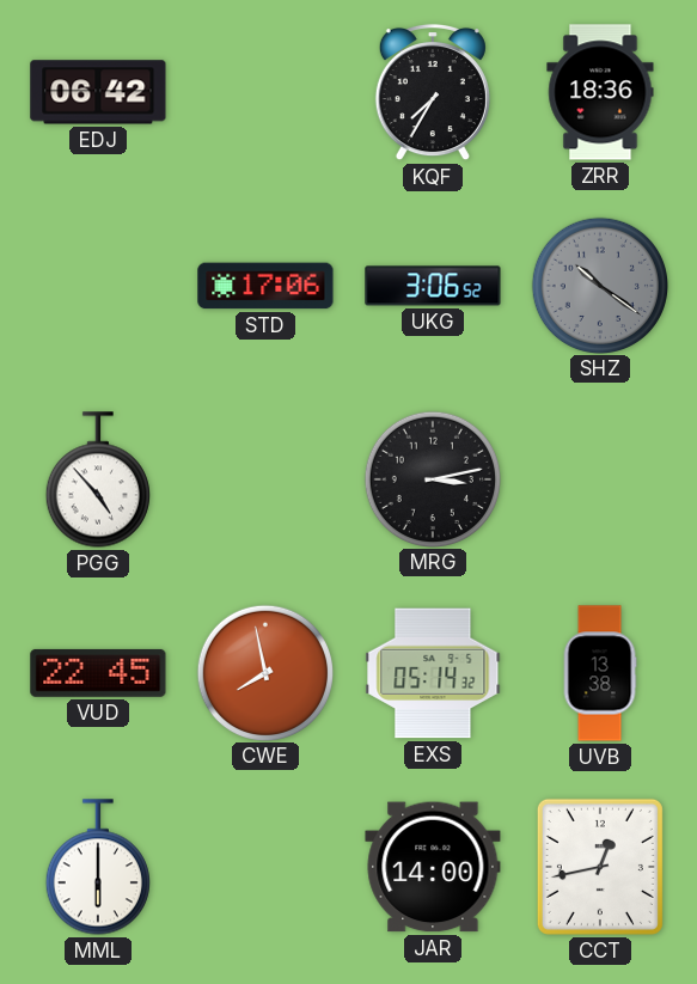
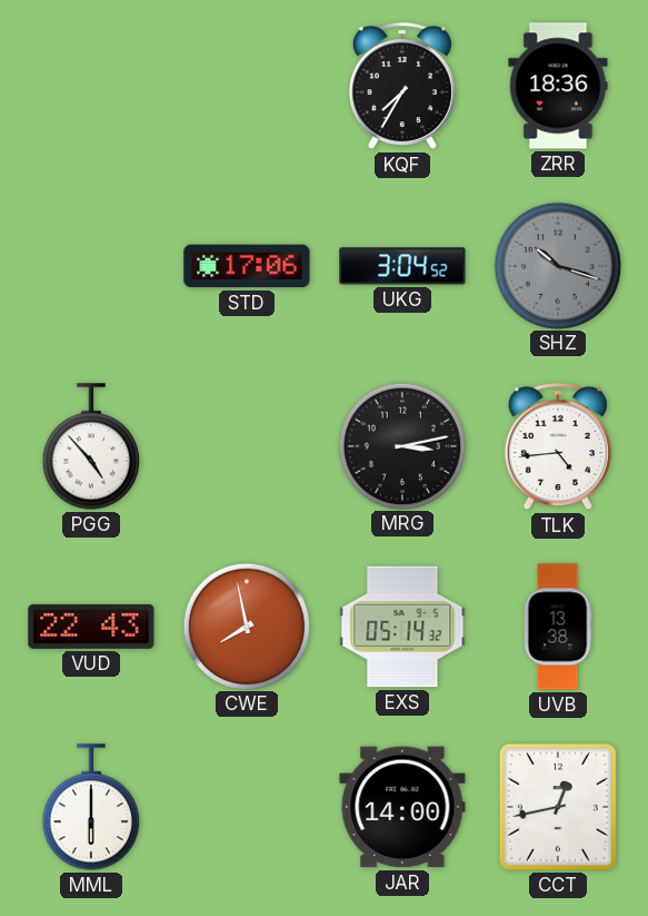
EDJ: 06:42 -> none (98, 92)
UKG: 3:06 -> 3:04 (402, 266)
SHZ: 10:21 -> 10:18 (557, 265)
TLK: none -> 4:44 (558, 446)
VUD: 22:45 -> 22:43 (91, 627)
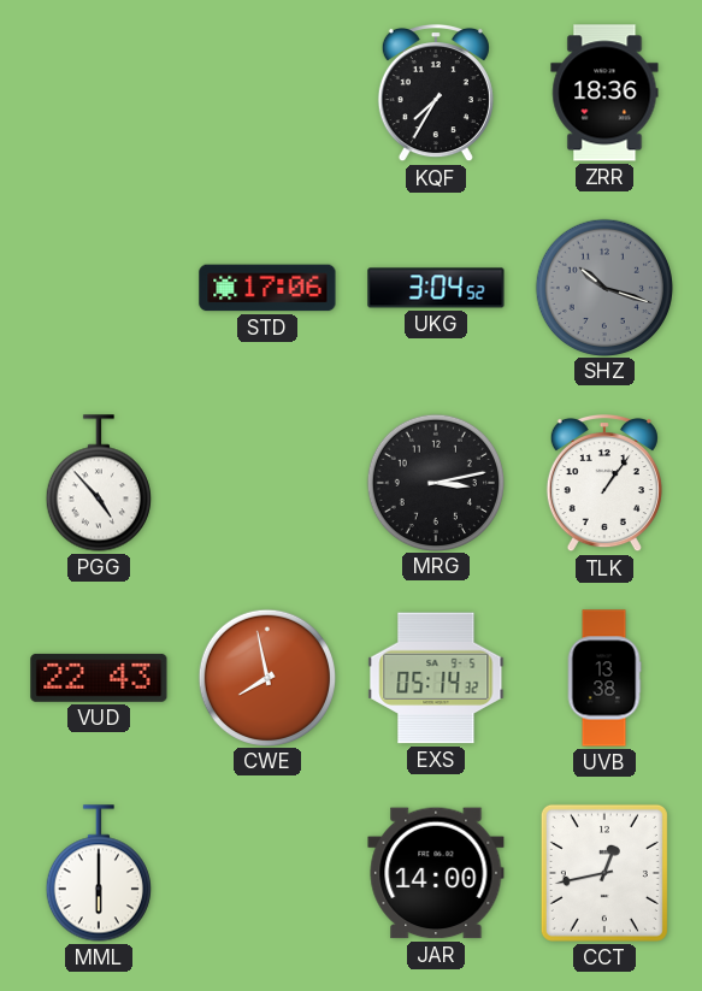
TLK: 4:44 -> 1:06 (604, 483)
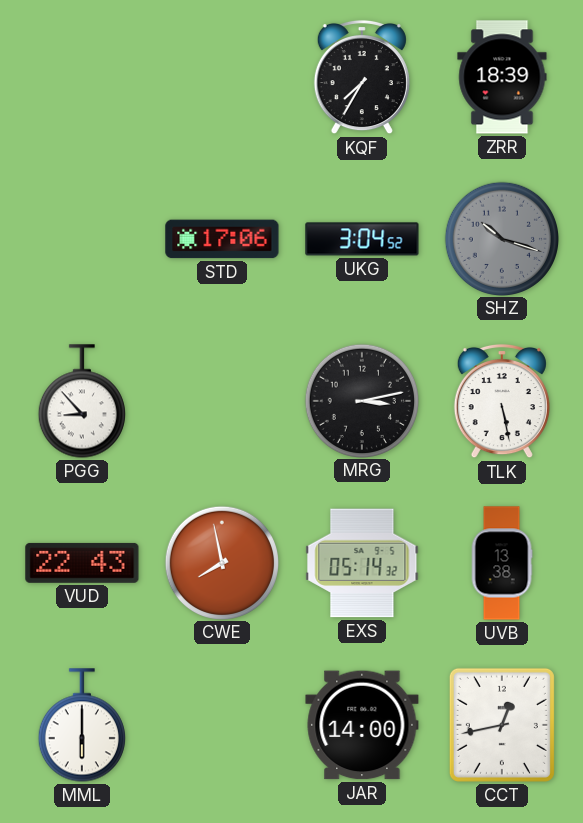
ZRR: 18:36 -> 18:39 (502, 77)
PGG: 4:53 -> 8:53 (82, 401)
TLK: 1:06 -> 5:28 (502, 401)
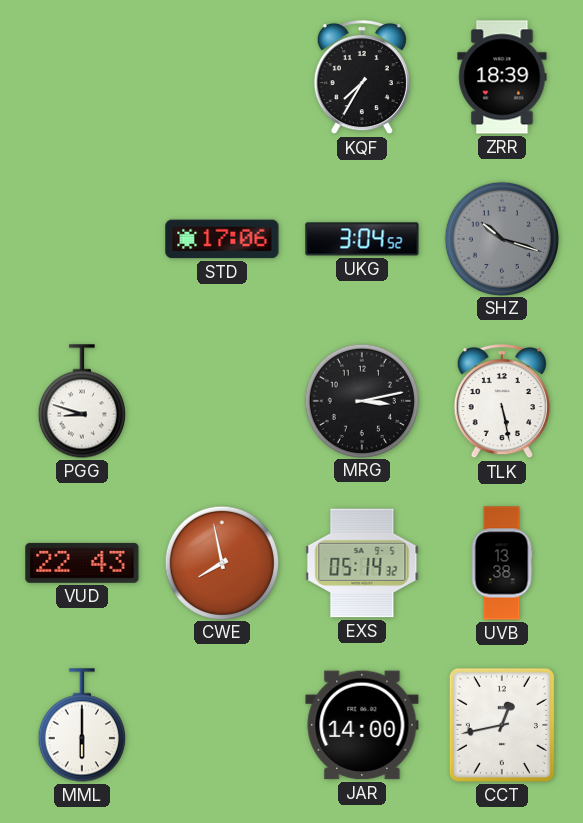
PGG: 8:53 -> 8:48 (82, 401)
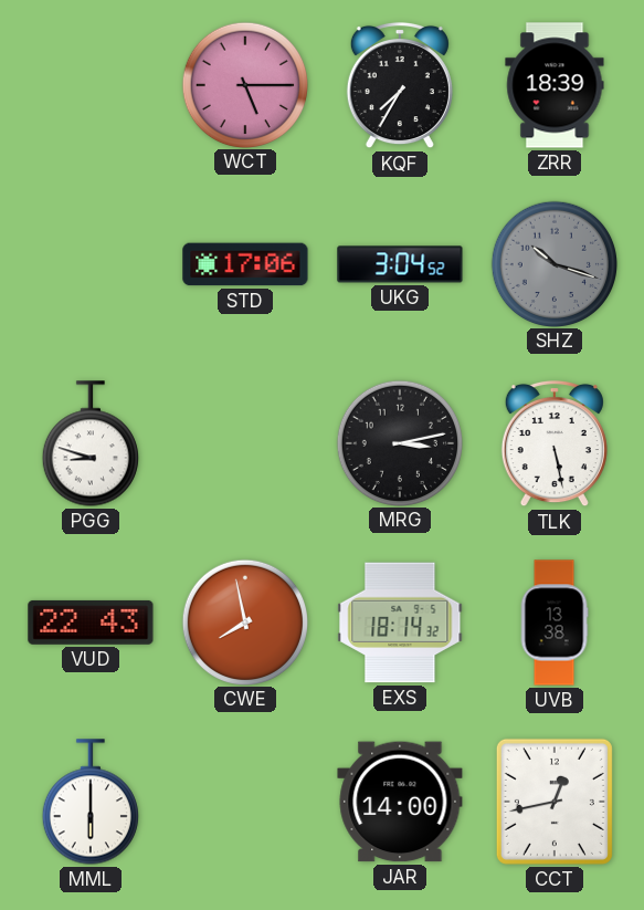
WCT: none -> 5:15 (244, 84)
EXS: 05:14 -> 18:14 (400, 623)
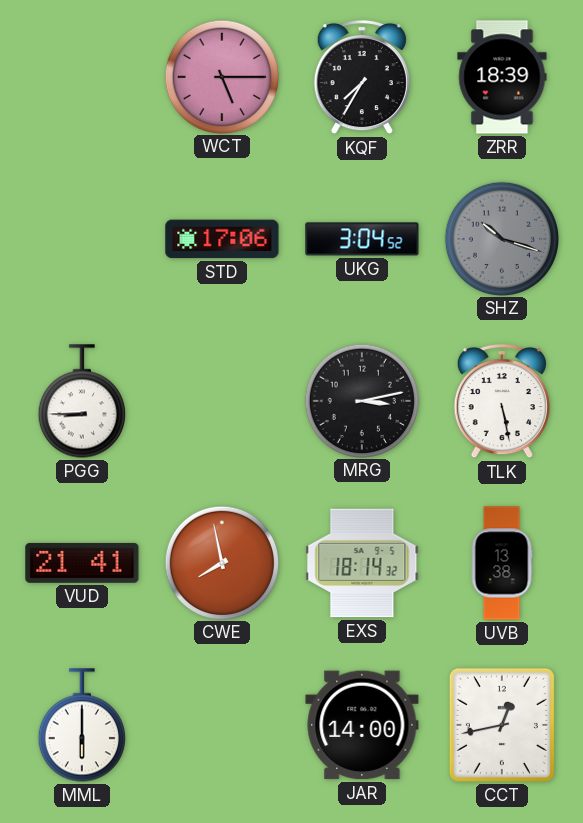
PGG: 8:48 -> 8:45 (82, 401)
VUD: 22:43 -> 21:41 (82, 563)
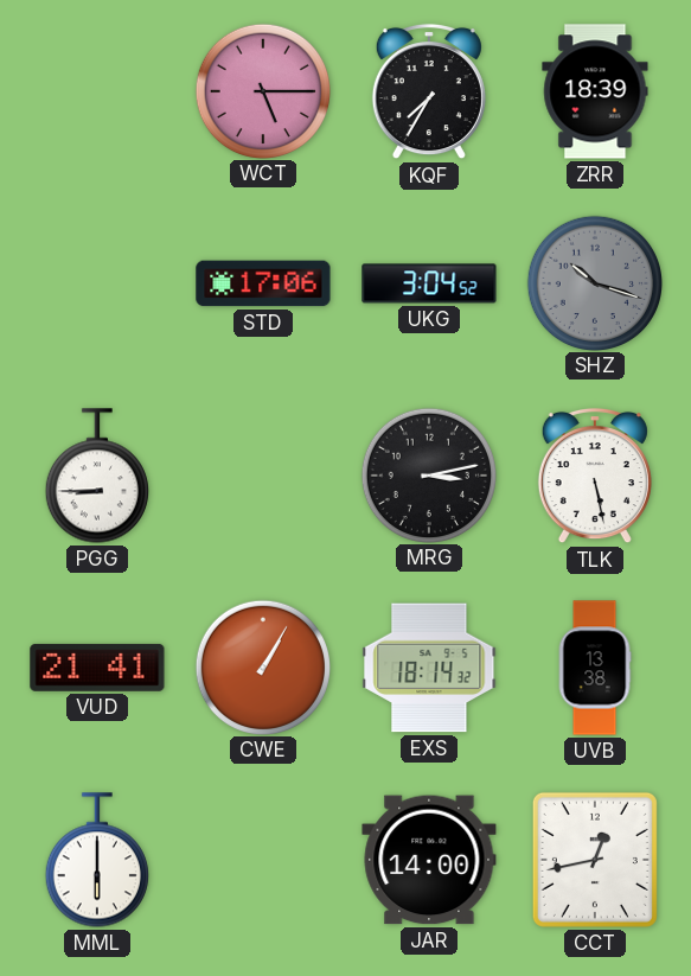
CWE: 7:58 -> 1:05 (262, 666)
